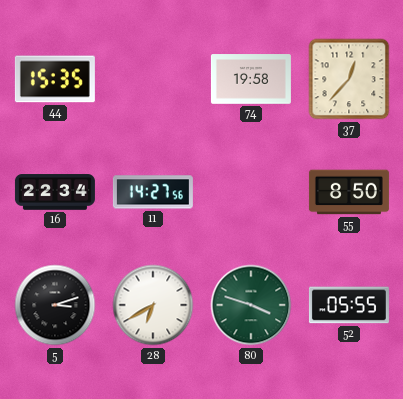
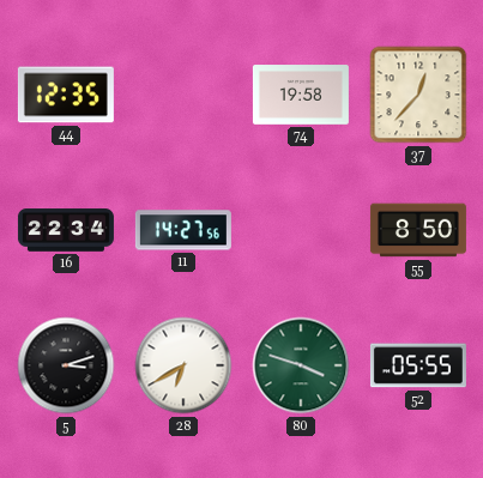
44: 15:35 -> 12:35 (66, 95)
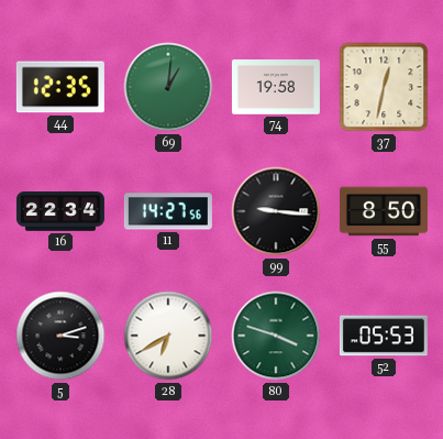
69: none -> 1:01 (168, 87)
37: 12:37 -> 12:32 (384, 87)
99: none -> 9:16 (276, 211)
52: 05:55 -> 05:53 (384, 336)
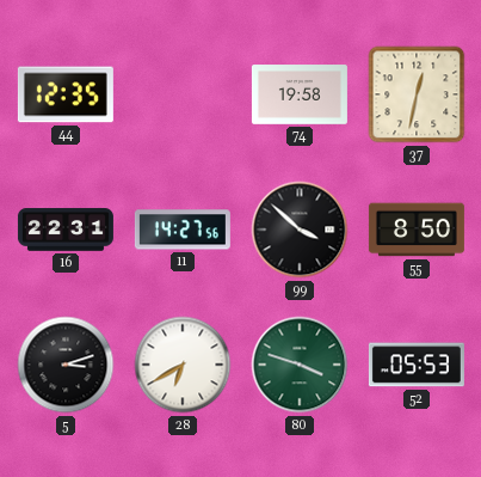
69: 1:01 -> none (168, 87)
16: 22:34 -> 22:31 (66, 230)
99: 9:16 -> 3:52 (300, 230)
